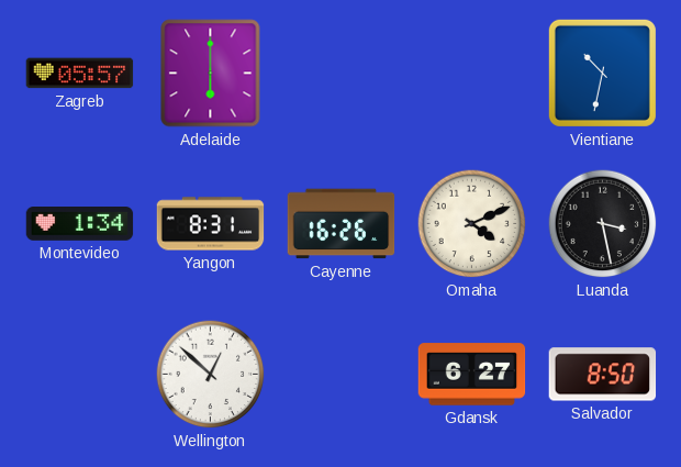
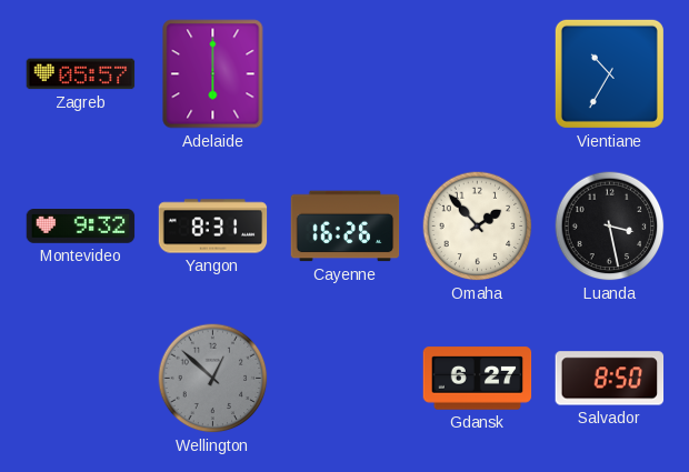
Vientiane: 10:32 -> 10:35 (609, 73)
Montevideo: 1:34 -> 9:32 (81, 227)
Omaha: 4:11 -> 1:53 (478, 227)
Wellington dial: white -> grey (213, 379)
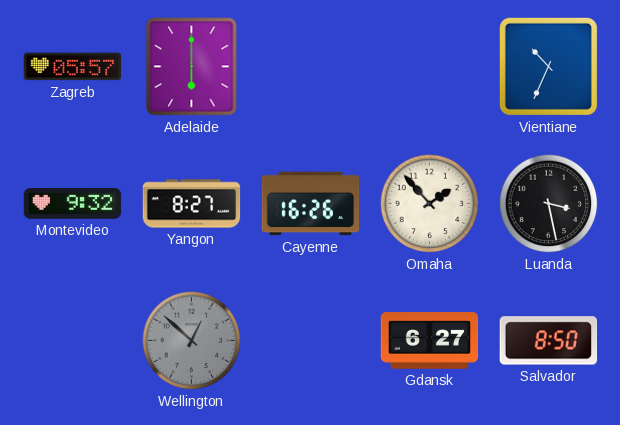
Vientiane: 10:35 -> 10:34 (548, 66)
Yangon: 8:31 -> 8:27 (192, 204)
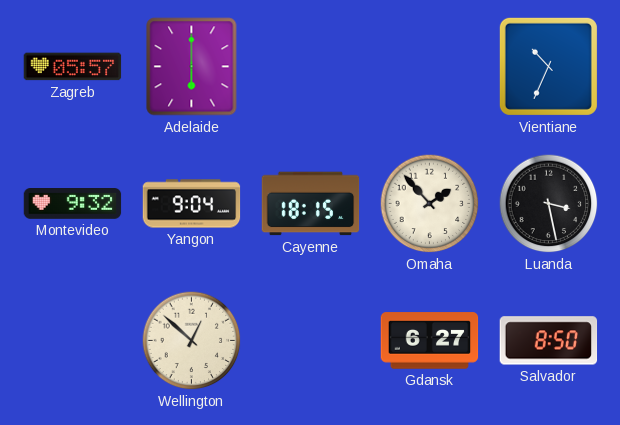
Yangon: 8:27 -> 9:04 (192, 204)
Cayenne: 16:26 -> 18:15 (311, 204)
Wellington dial: grey -> cream (192, 341)
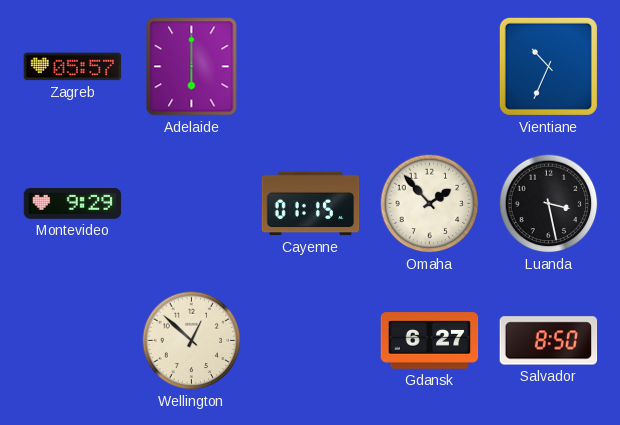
Montevideo: 9:32 -> 9:29 (73, 204)
Yangon: 9:04 -> none (192, 204)
Cayenne: 18:15 -> 01:15 (311, 204)
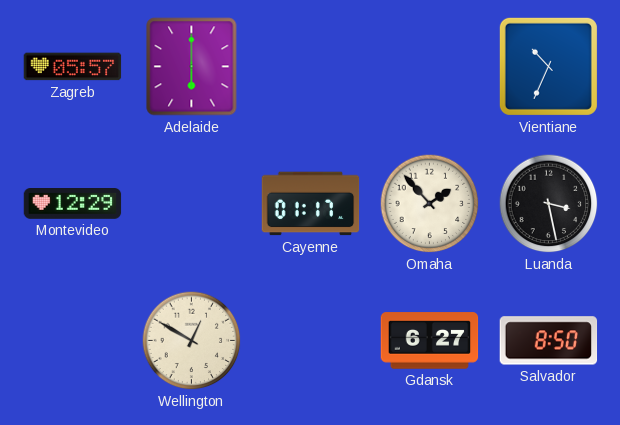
Montevideo: 9:29 -> 12:29 (73, 204)
Cayenne: 01:15 -> 01:17 (311, 204)
Wellington: 12:52 -> 12:50 (192, 341)
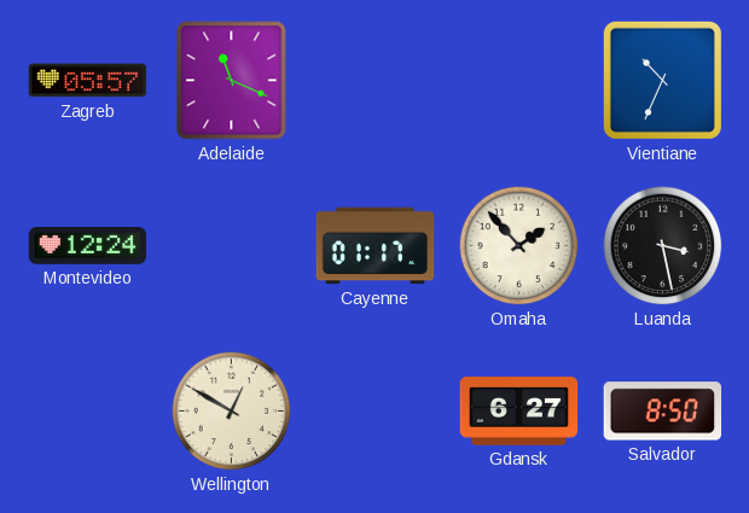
Adelaide: 6:00 -> 11:19 (232, 81)
Montevideo: 12:29 -> 12:24 (88, 246)
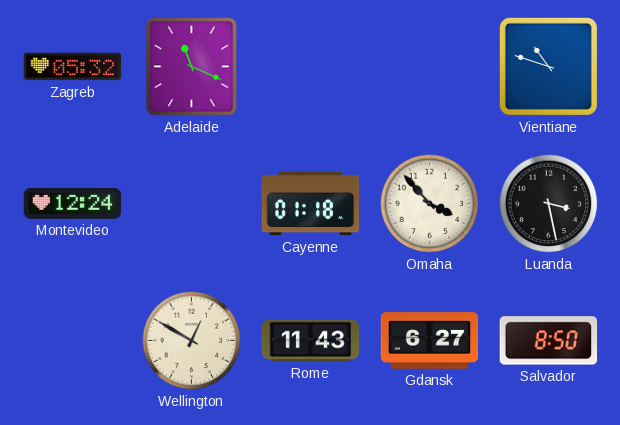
Zagreb: 05:57 -> 05:32 (73, 67)
Vientiane: 10:34 -> 10:48 (548, 66)
Cayenne: 01:17 -> 01:18 (311, 204)
Omaha: 1:53 -> 3:53 (430, 204)
Rome: none -> 11:43 (311, 341)
